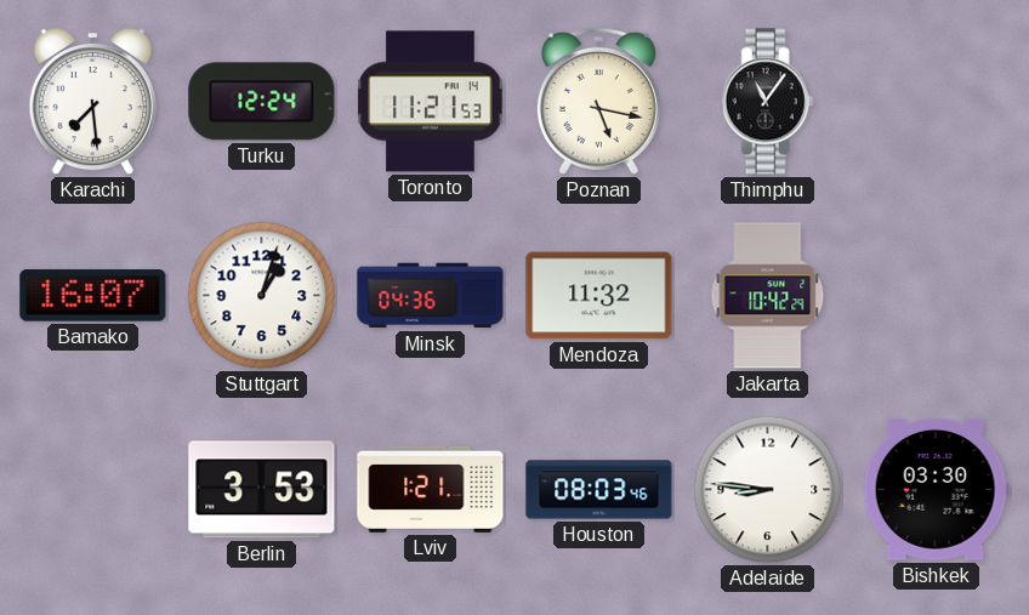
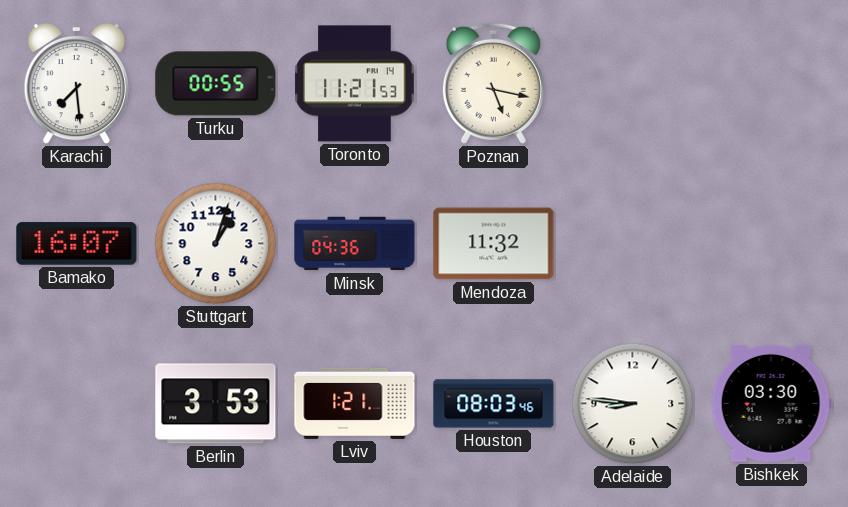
Turku: 12:24 -> 00:55 (216, 84)
Thimphu: 11:06 -> none (767, 102)
Jakarta: 10:42 -> none (768, 296)
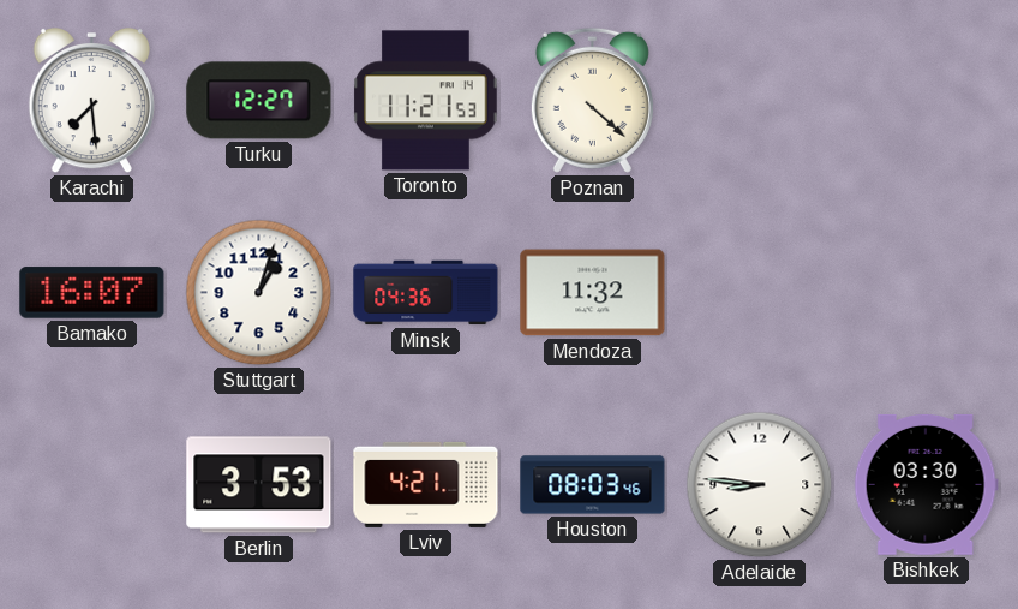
Turku: 00:55 -> 12:27 (259, 101)
Poznan: 5:17 -> 4:22 (592, 100)
Lviv: 1:21 -> 4:21 (426, 484)
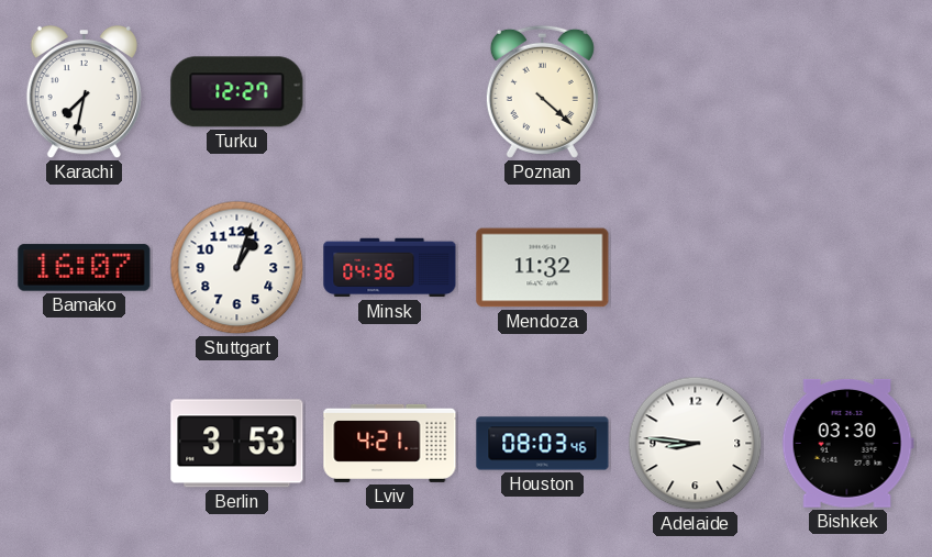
Karachi: 7:29 -> 7:32 (84, 92)
Toronto: 11:21 -> none (426, 101)
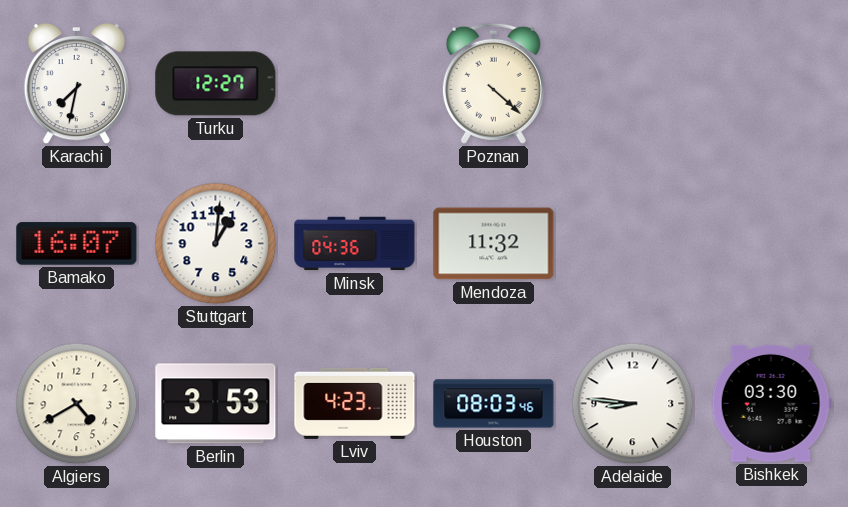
Stuttgart: 1:03 -> 1:01 (216, 244)
Algiers: none -> 4:40 (77, 404)
Lviv: 4:21 -> 4:23 (355, 403)
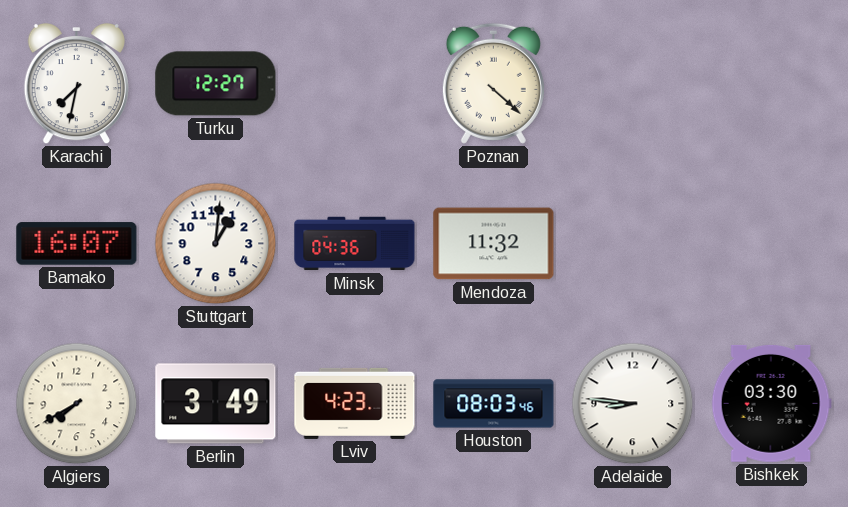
Algiers: 4:40 -> 7:40 (77, 404)
Berlin: 3:53 -> 3:49 (216, 404)
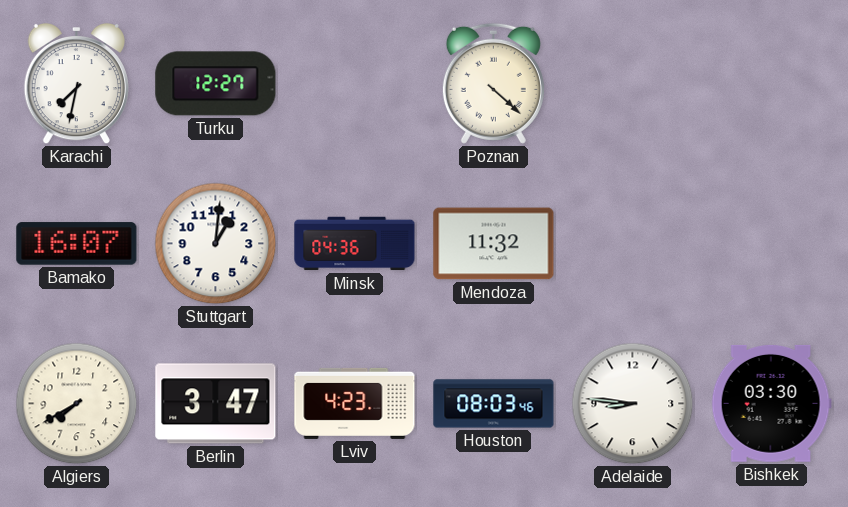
Berlin: 3:49 -> 3:47 (216, 404)
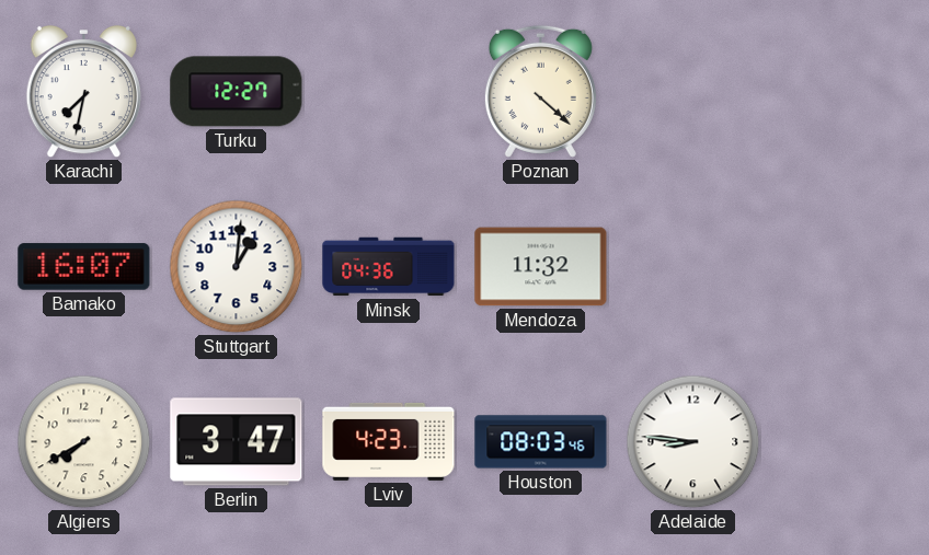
Bishkek: 03:30 -> none (771, 403)
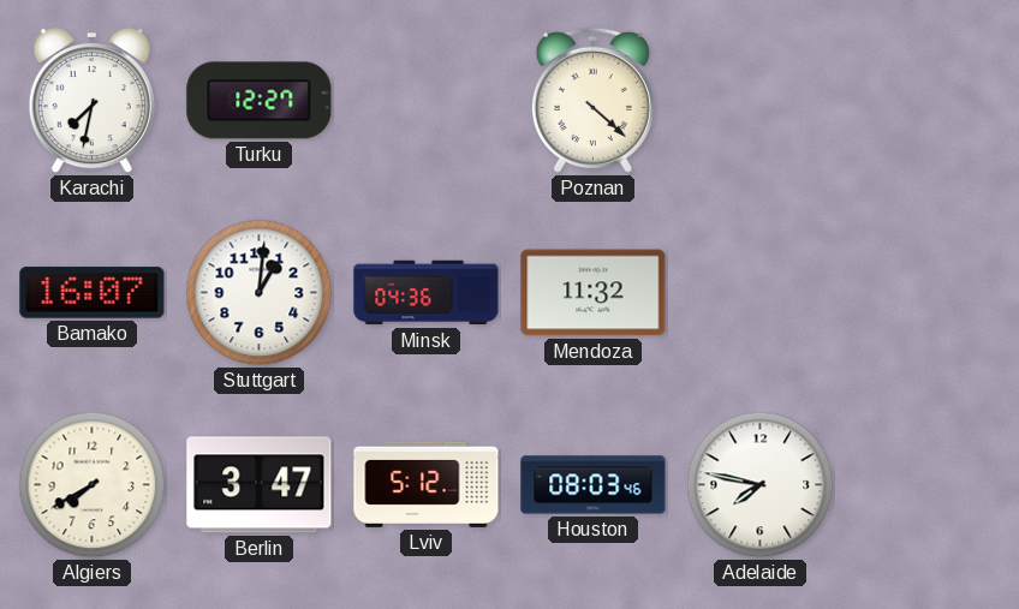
Lviv: 4:23 -> 5:12 (427, 484)
Adelaide: 8:46 -> 7:47 (761, 485)
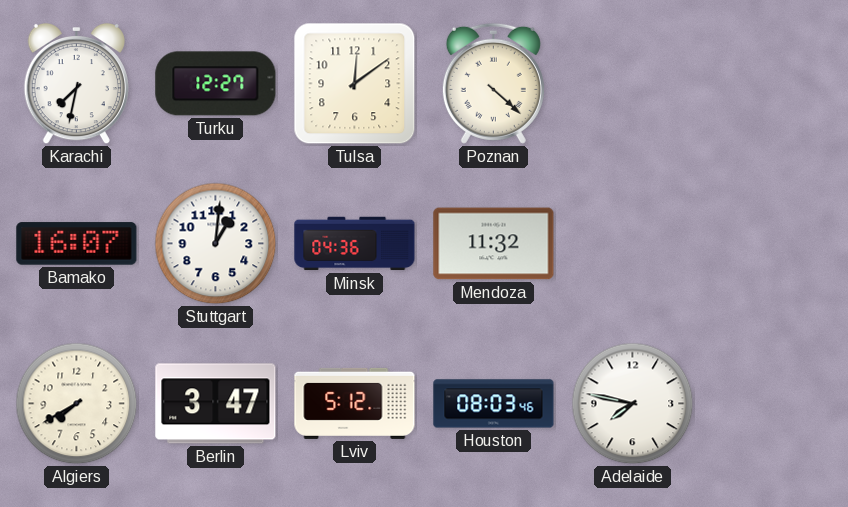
Tulsa: none -> 12:09 (355, 84)
